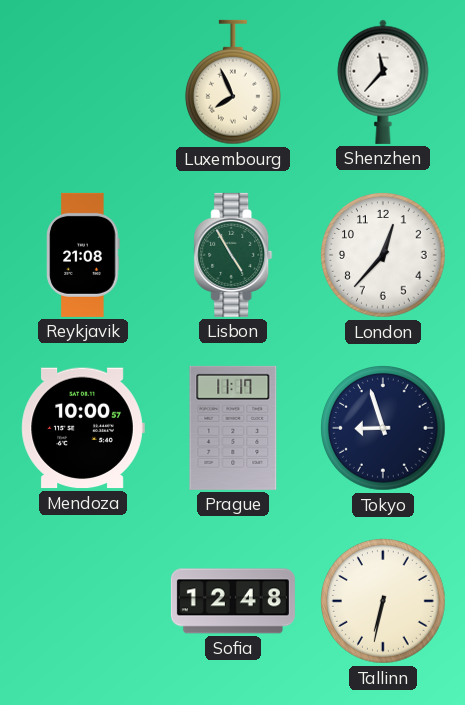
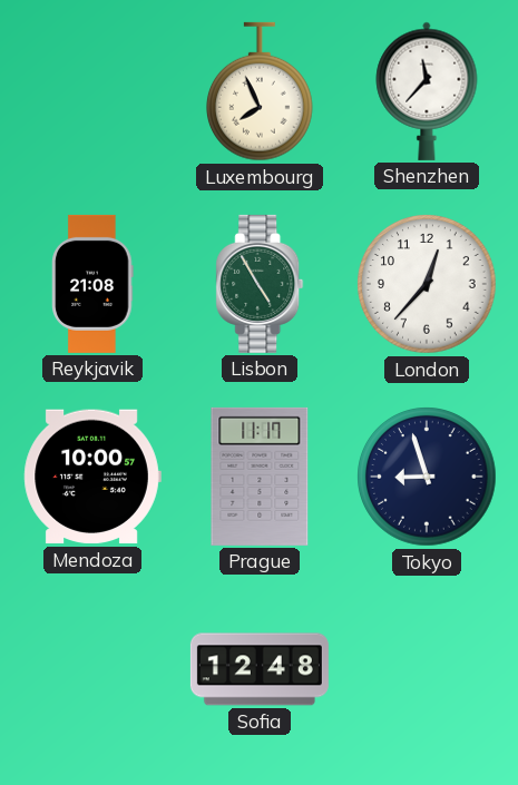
Tallinn: 6:32 -> none (383, 601)
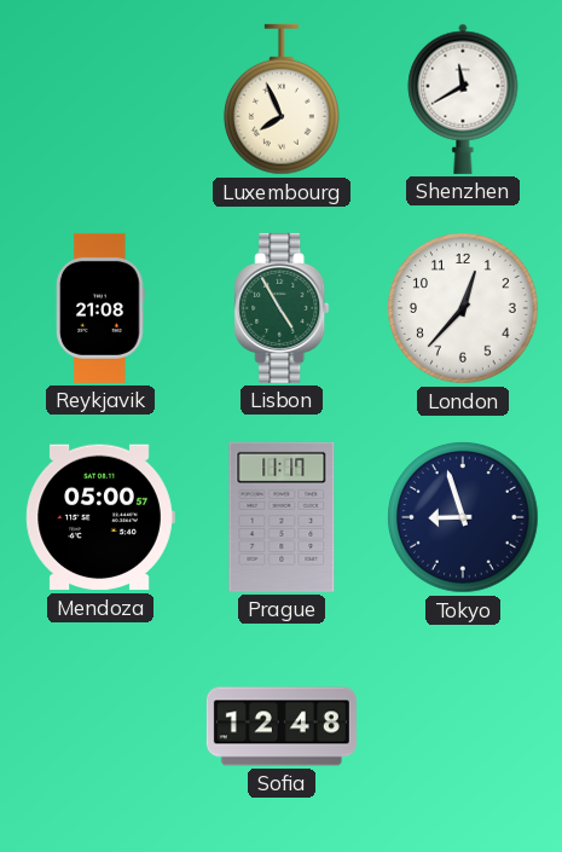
Shenzhen: 11:37 -> 11:40 (463, 99)
Mendoza: 10:00 -> 05:00 (100, 517)
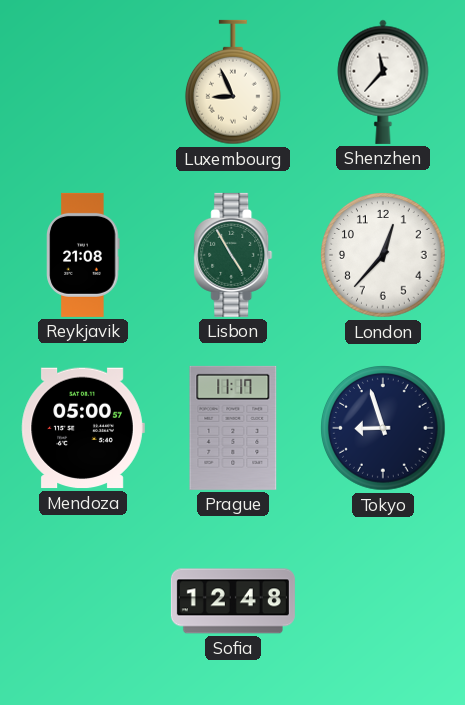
Luxembourg: 7:56 -> 8:56 (233, 82)
Shenzhen: 11:40 -> 11:37 (383, 82)
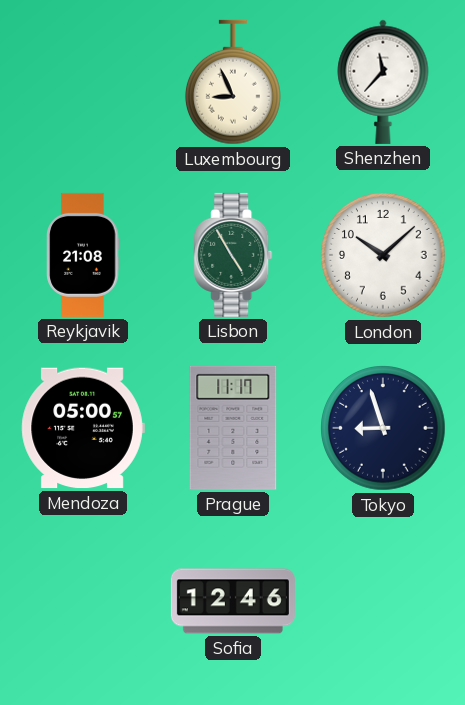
London: 12:37 -> 10:08 (383, 255)
Sofia: 12:48 -> 12:46 (233, 601)
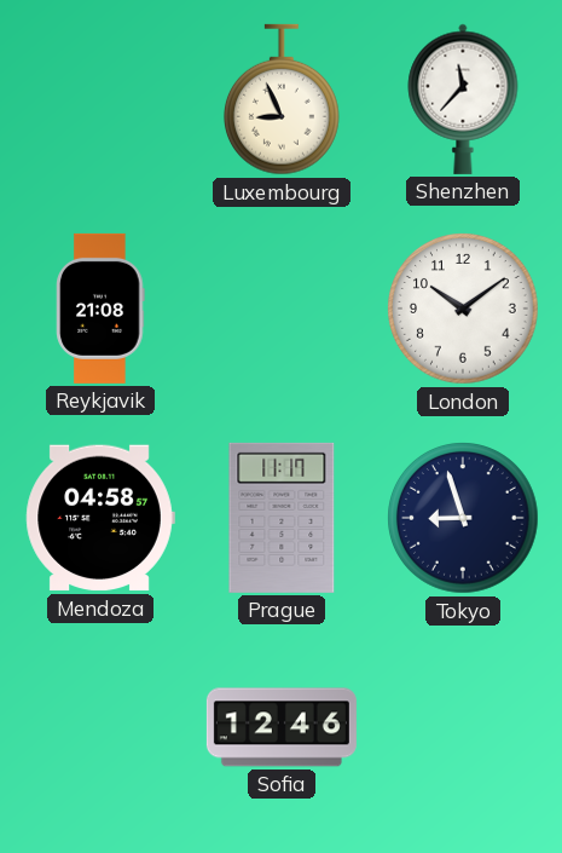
Lisbon: 4:55 -> none (233, 255)
London: 10:08 -> 10:09 (463, 309)
Mendoza: 05:00 -> 04:58 (100, 518)
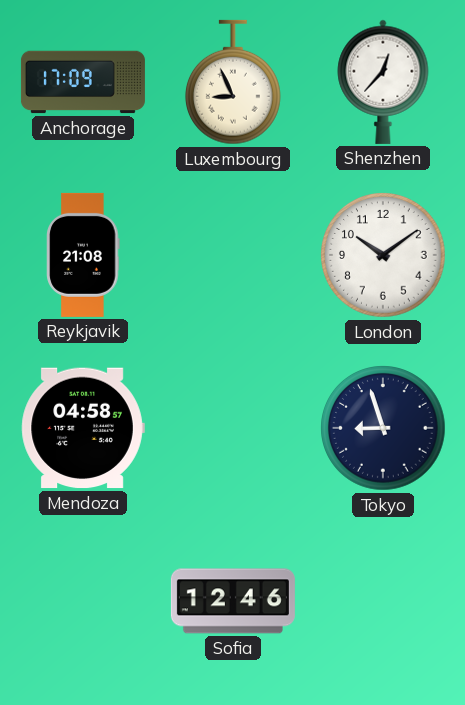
Anchorage: none -> 17:09 (83, 82)
Shenzhen: 11:37 -> 12:37 (383, 82)
Prague: 11:17 -> none (282, 518)
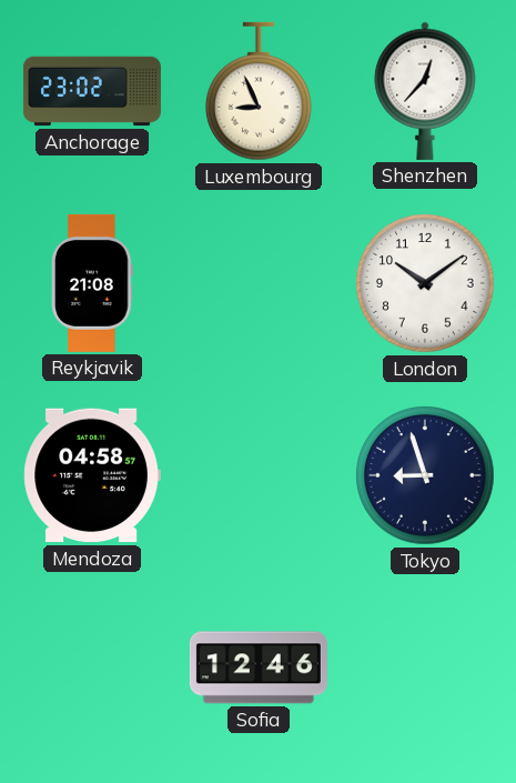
Anchorage: 17:09 -> 23:02 (92, 91)
